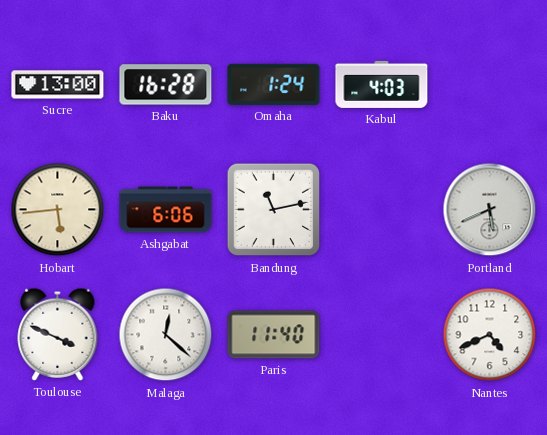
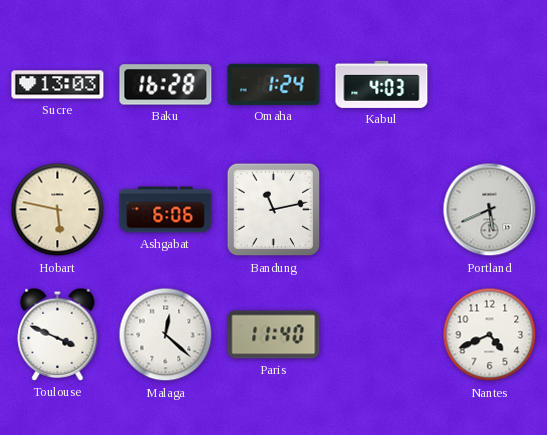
Sucre: 13:00 -> 13:03 (58, 85)
Hobart: 5:44 -> 5:47 (58, 210)
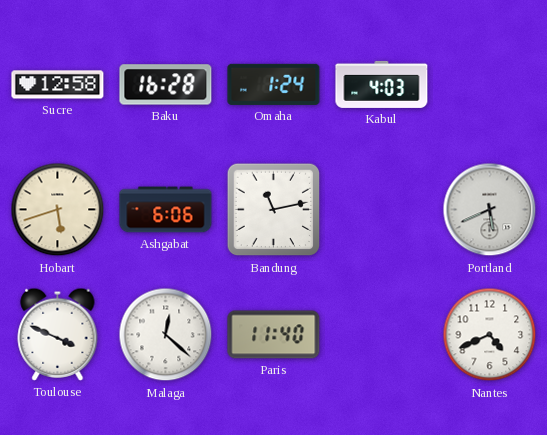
Sucre: 13:03 -> 12:58 (58, 85)
Hobart: 5:47 -> 5:42 (58, 210)
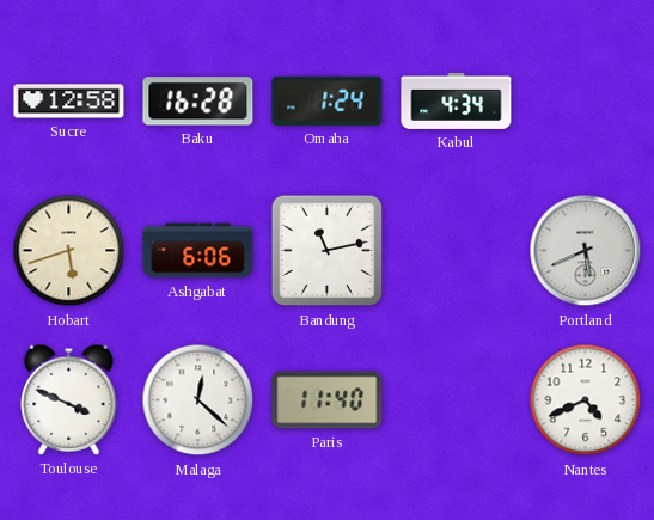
Kabul: 4:03 -> 4:34 (457, 100)
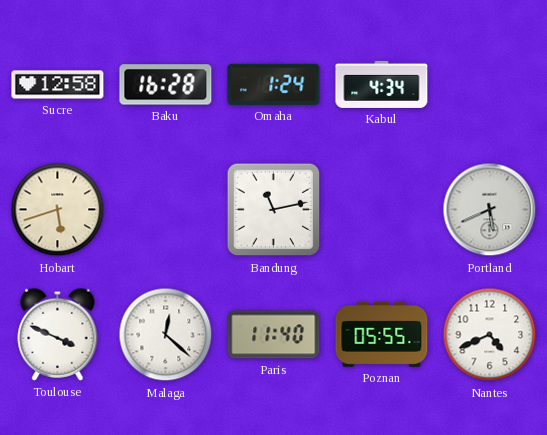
Ashgabat: 6:06 -> none (198, 251)
Poznan: none -> 05:55 (382, 334)
